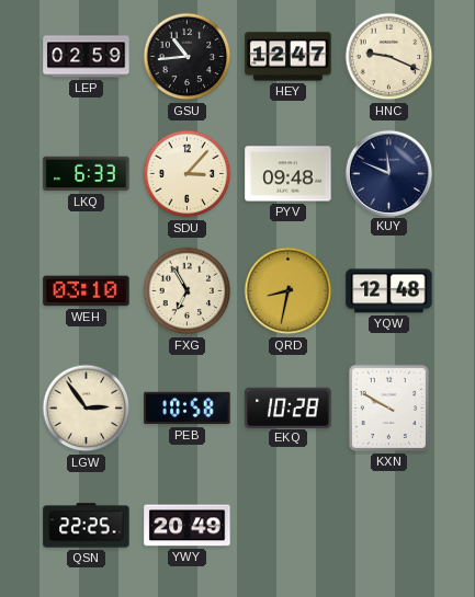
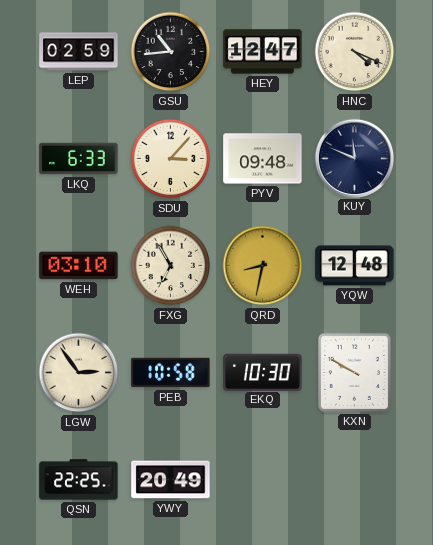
HNC: 9:19 -> 4:19 (355, 52)
EKQ: 10:28 -> 10:30 (263, 372)
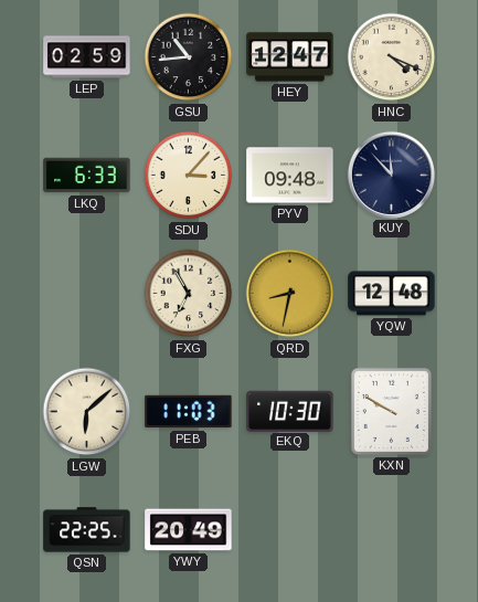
KUY: 11:49 -> 11:53 (391, 175)
WEH: 03:10 -> none (79, 266)
LGW: 2:54 -> 6:08 (87, 412)
PEB: 10:58 -> 11:03 (189, 412)
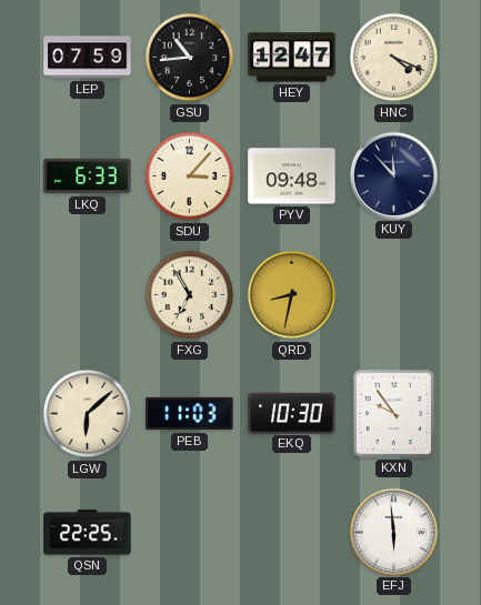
LEP: 02:59 -> 07:59 (88, 58)
YQW: 12:48 -> none (392, 294)
KXN: 9:50 -> 9:54 (393, 413)
YWY: 20:49 -> none (189, 530)
EFJ: none -> 5:59 (393, 532)
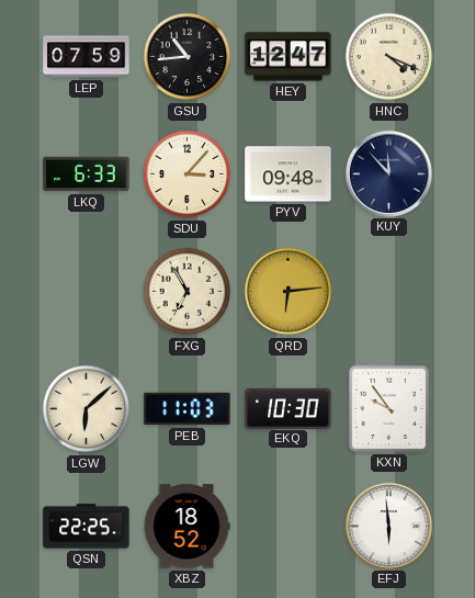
QRD: 8:32 -> 6:14 (289, 292)
XBZ: none -> 18:52 (186, 527)
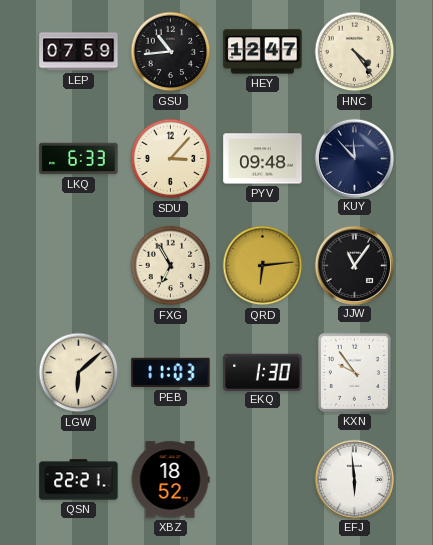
HNC: 4:19 -> 4:24 (355, 52)
JJW: none -> 11:06 (354, 265)
EKQ: 10:30 -> 1:30 (263, 372)
QSN: 22:25 -> 22:21 (79, 480)
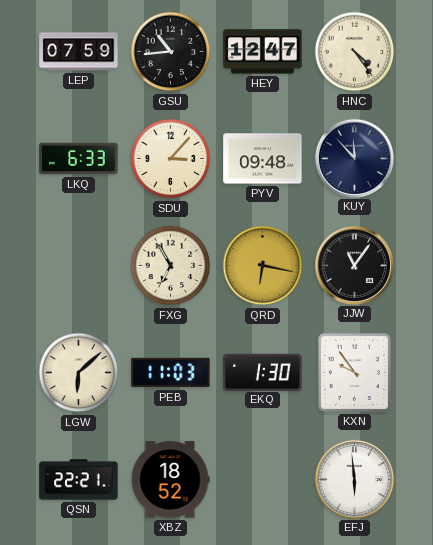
QRD: 6:14 -> 6:17 (263, 266)
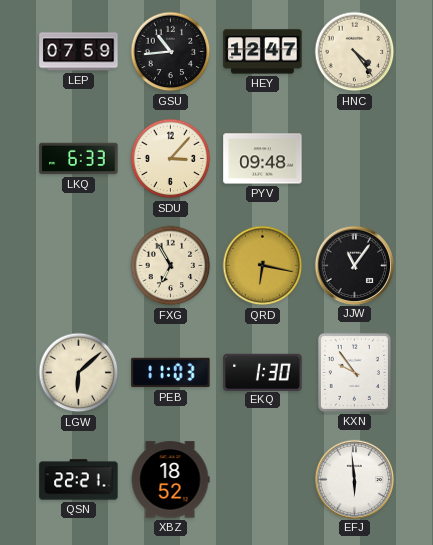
KUY: 11:53 -> none (354, 158)
